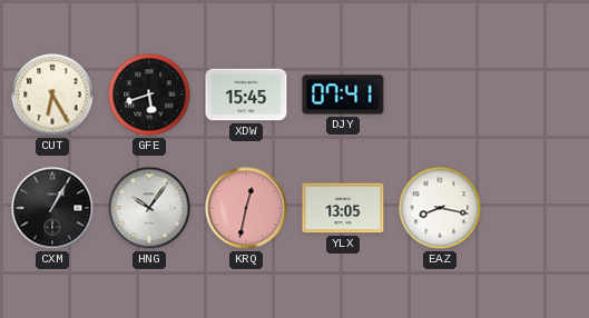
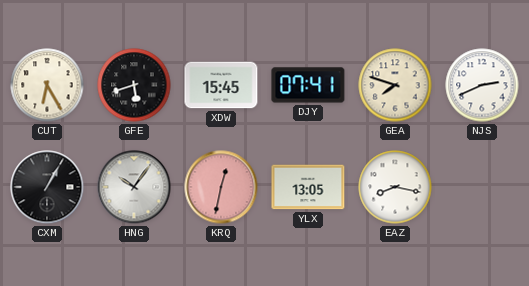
GEA: none -> 7:48 (395, 85)
NJS: none -> 2:41 (482, 85)
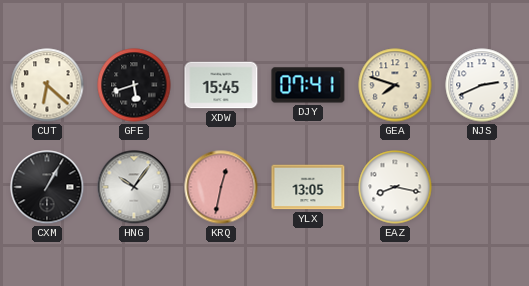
CUT: 6:25 -> 6:22 (47, 85)
